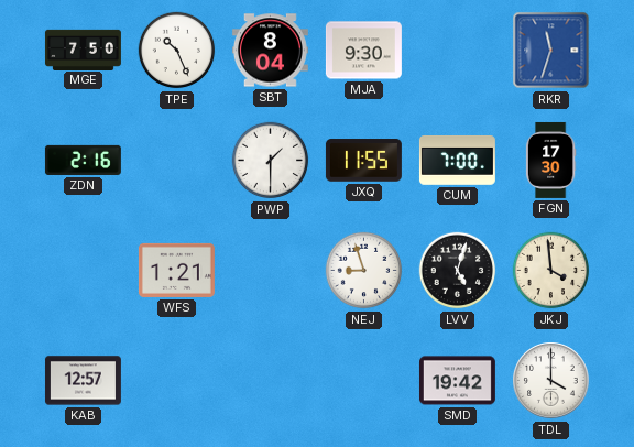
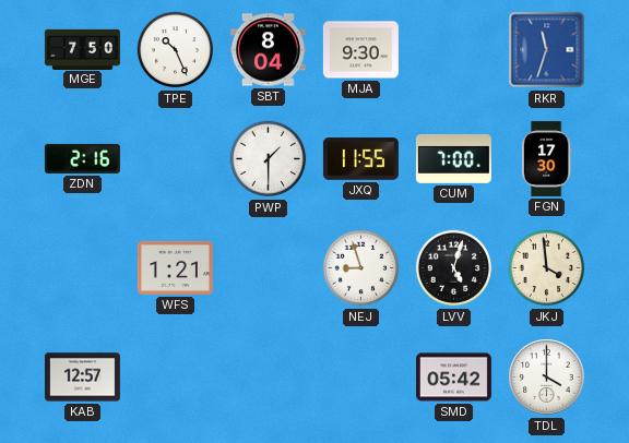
SMD: 19:42 -> 05:42 (453, 378)
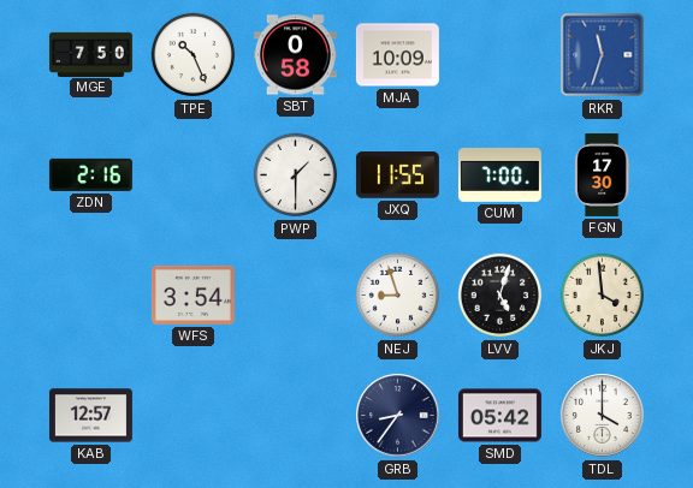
SBT: 8:04 -> 0:58 (295, 55)
MJA: 9:30 -> 10:09 (397, 55)
WFS: 1:21 -> 3:54 (192, 294)
GRB: none -> 8:36 (398, 416)
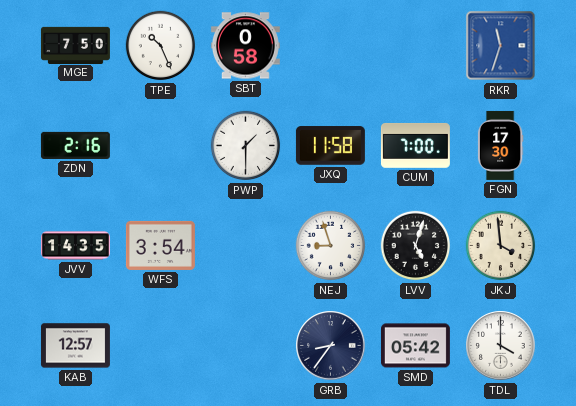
MJA: 10:09 -> none (397, 55)
JXQ: 11:55 -> 11:58 (330, 146)
JVV: none -> 14:35 (75, 246)
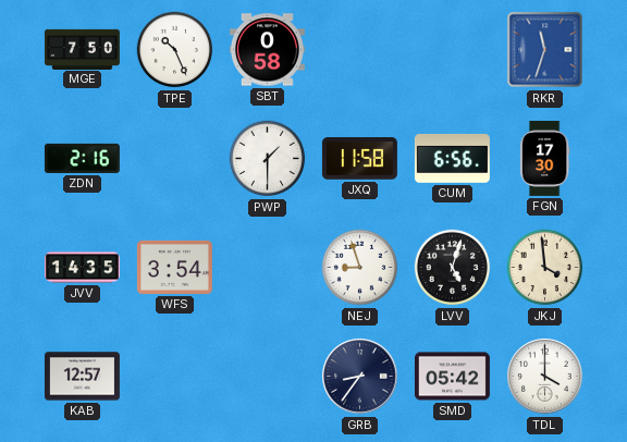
CUM: 7:00 -> 6:56 (452, 158)
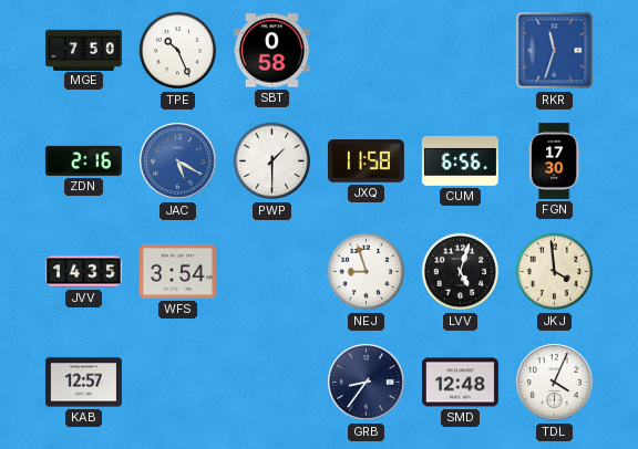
JAC: none -> 5:20 (178, 161)
SMD: 05:42 -> 12:48 (460, 383)
TDL: 4:00 -> 4:04 (555, 383)
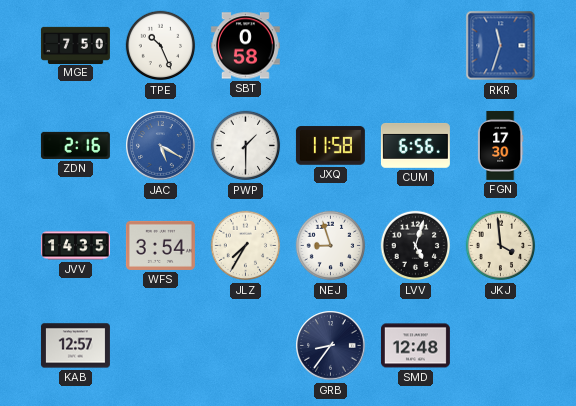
JLZ: none -> 7:35 (246, 246)
TDL: 4:04 -> none (555, 383)
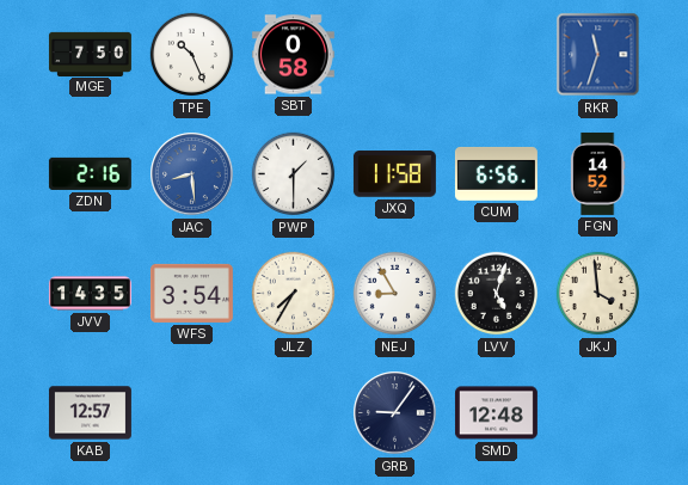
JAC: 5:20 -> 8:29 (192, 174)
FGN: 17:30 -> 14:52 (597, 173)
NEJ: 8:57 -> 8:55 (395, 294)
GRB: 8:36 -> 9:06 (395, 413)
